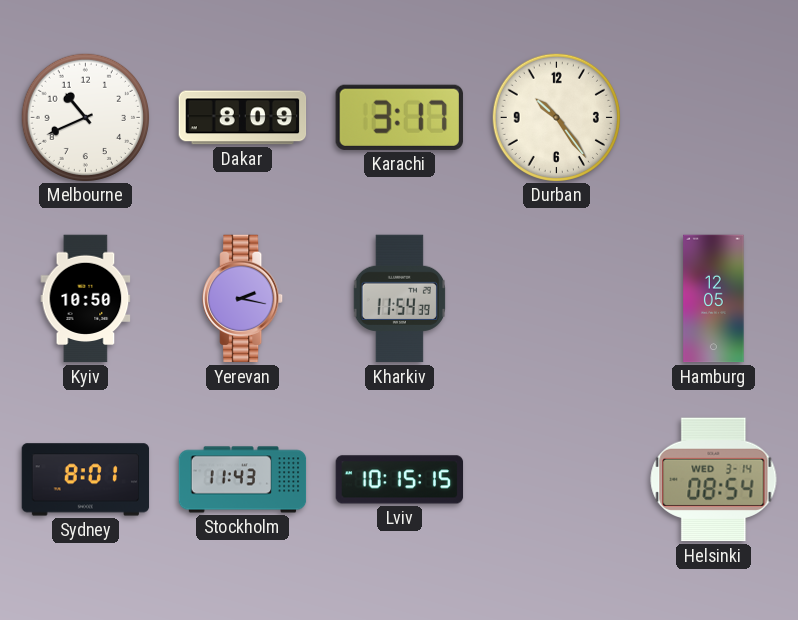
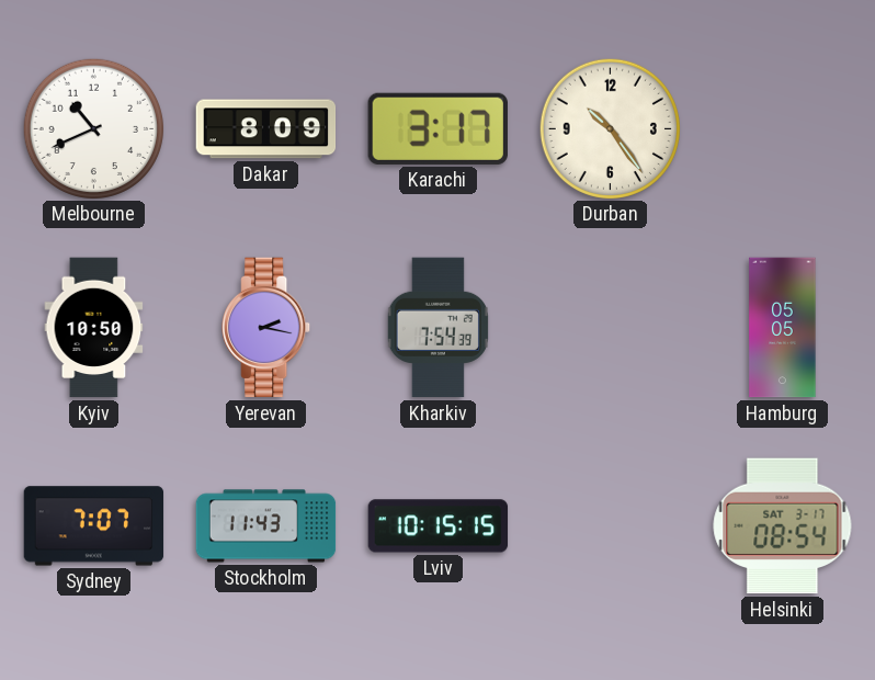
Kharkiv: 11:54 -> 7:54 (438, 328)
Hamburg: 12:05 -> 05:05 (783, 328)
Sydney: 8:01 -> 7:07 (94, 526)
Helsinki date: WED 3-14 -> SAT 3-17 (783, 526)
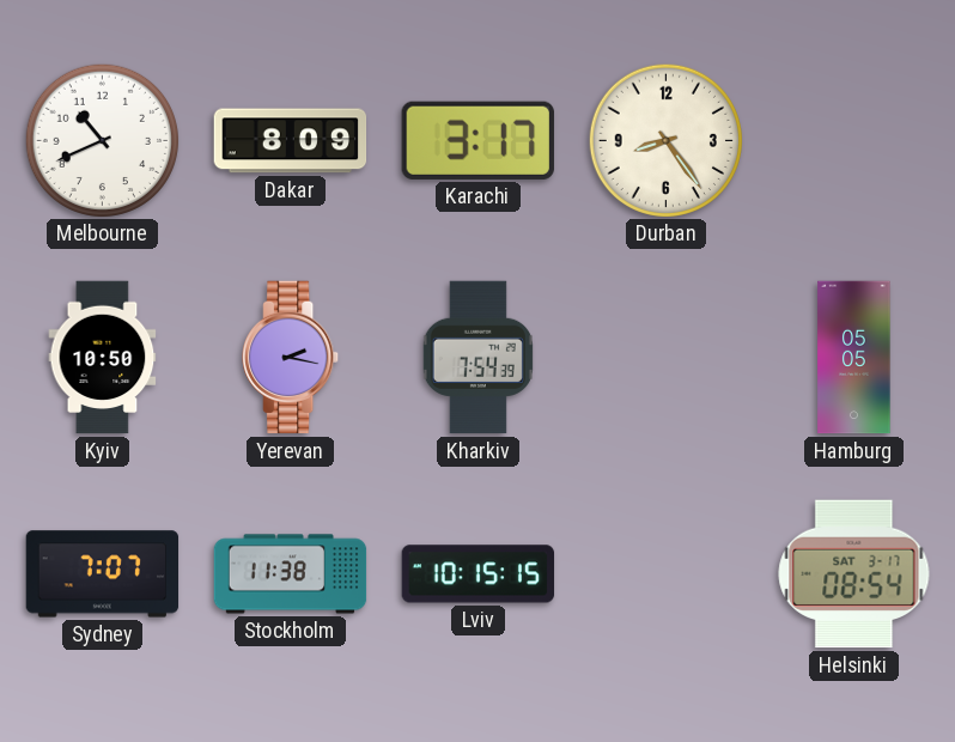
Durban: 10:24 -> 8:24 (665, 140)
Stockholm: 11:43 -> 11:38 (291, 574)
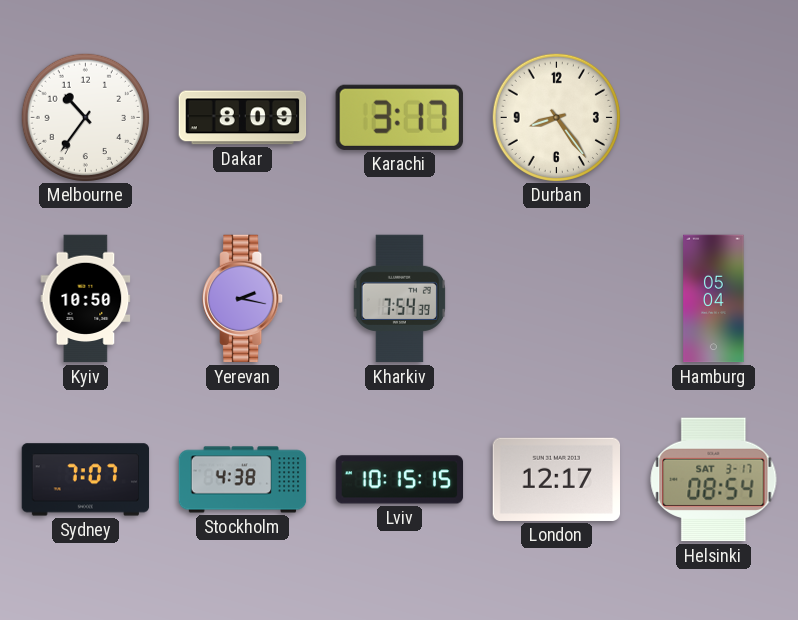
Melbourne: 10:41 -> 10:36 (85, 117)
Hamburg: 05:05 -> 05:04 (714, 299)
Stockholm: 11:38 -> 4:38 (243, 480)
London: none -> 12:17 (556, 479)
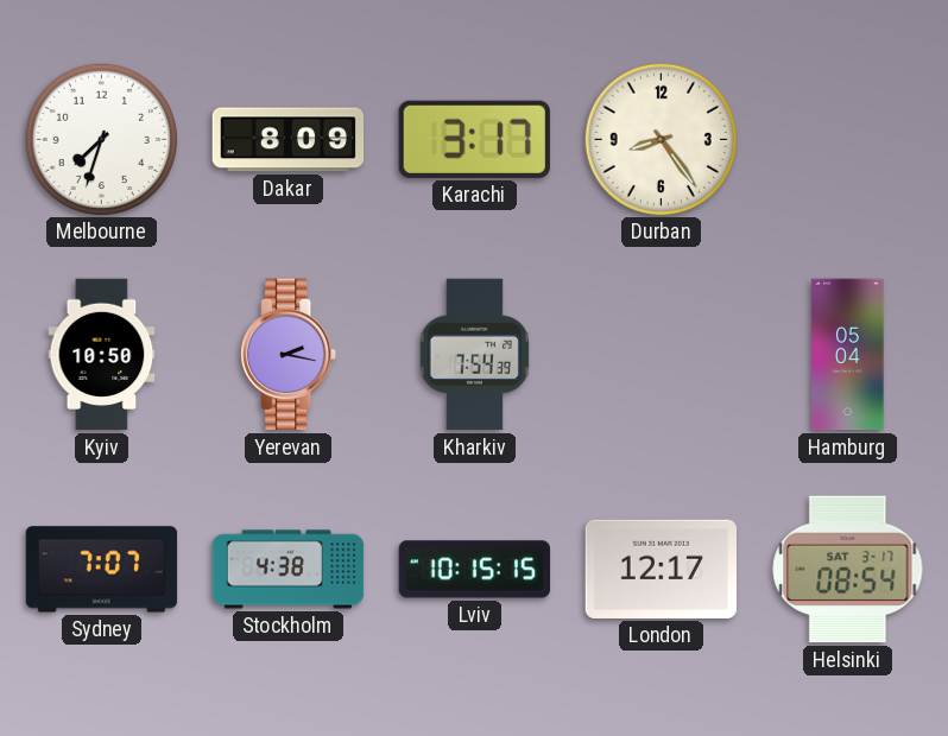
Melbourne: 10:36 -> 7:33 (101, 139)
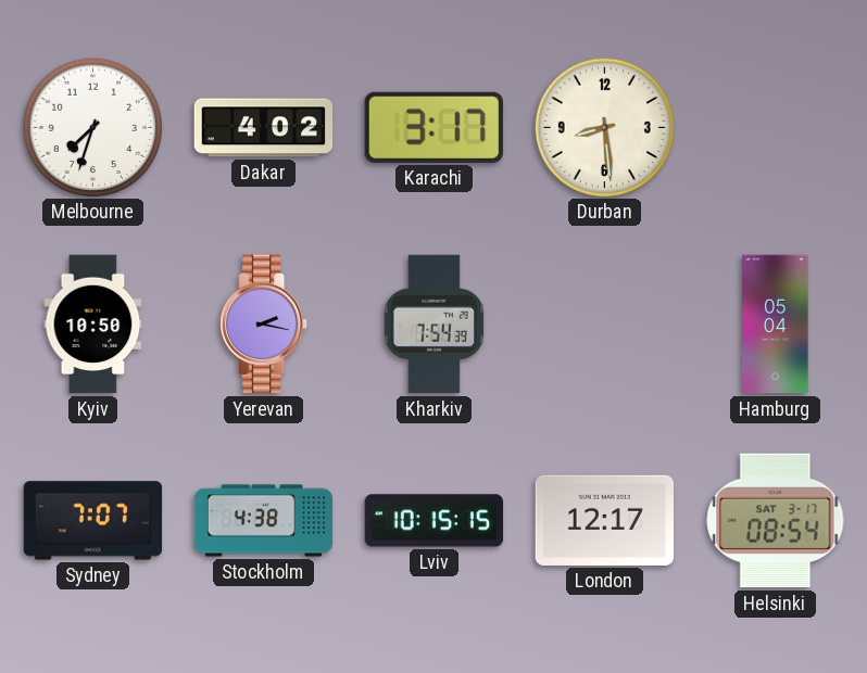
Dakar: 8:09 -> 4:02 (264, 128)
Durban: 8:24 -> 8:29 (604, 127)
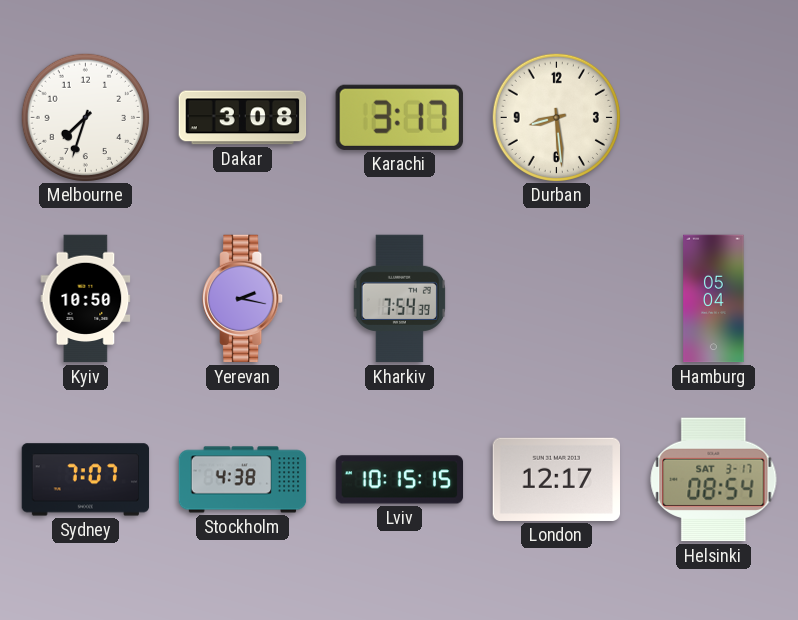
Dakar: 4:02 -> 3:08 (243, 118)
